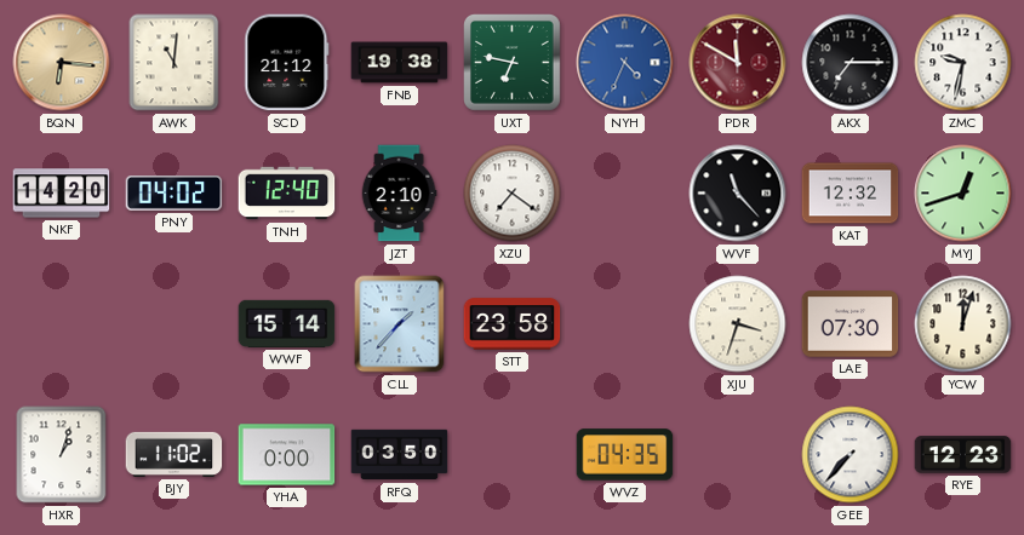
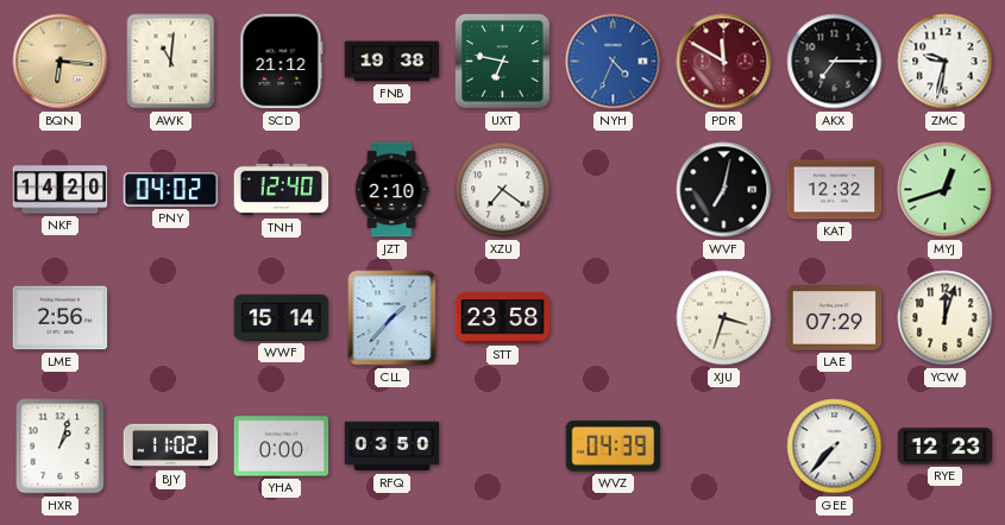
WVF: 11:23 -> 7:02 (724, 190)
LME: none -> 2:56 (61, 318)
LAE: 07:30 -> 07:29 (835, 318)
WVZ: 04:35 -> 04:39 (614, 447)
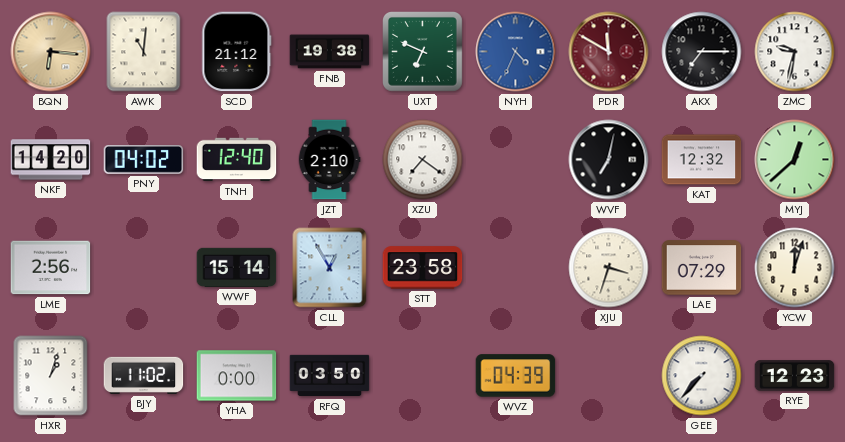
UXT: 6:47 -> 6:49 (423, 52)
MYJ: 12:42 -> 12:38 (795, 160)
CLL: 1:37 -> 12:55 (330, 268)
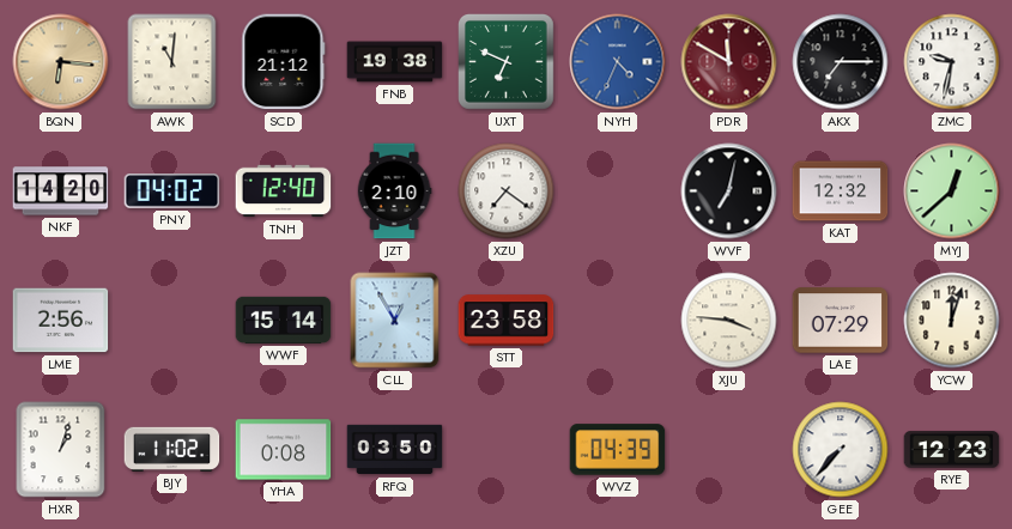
XJU: 3:33 -> 3:46 (729, 321)
YHA: 0:00 -> 0:08 (284, 450)
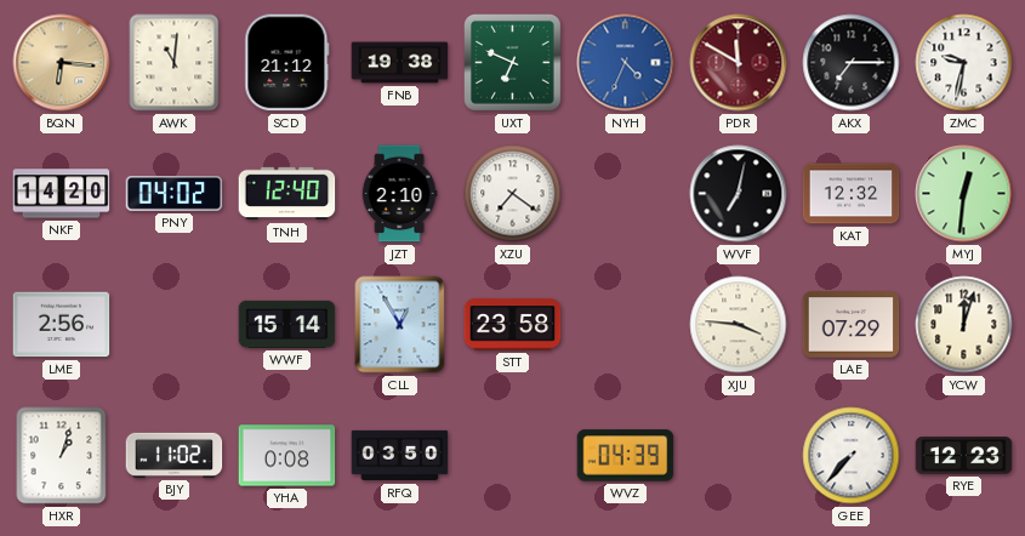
MYJ: 12:38 -> 12:31 (964, 194)
